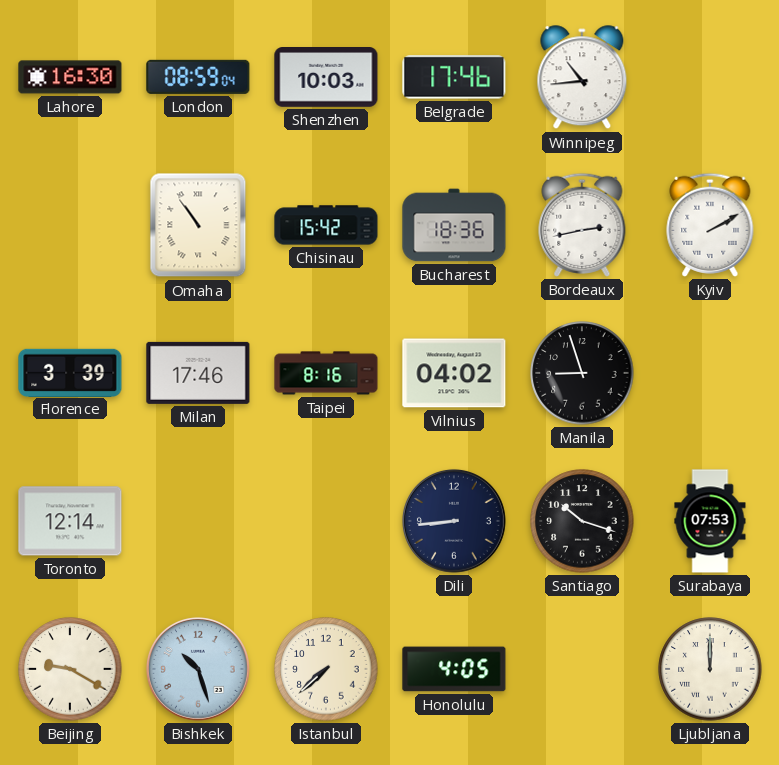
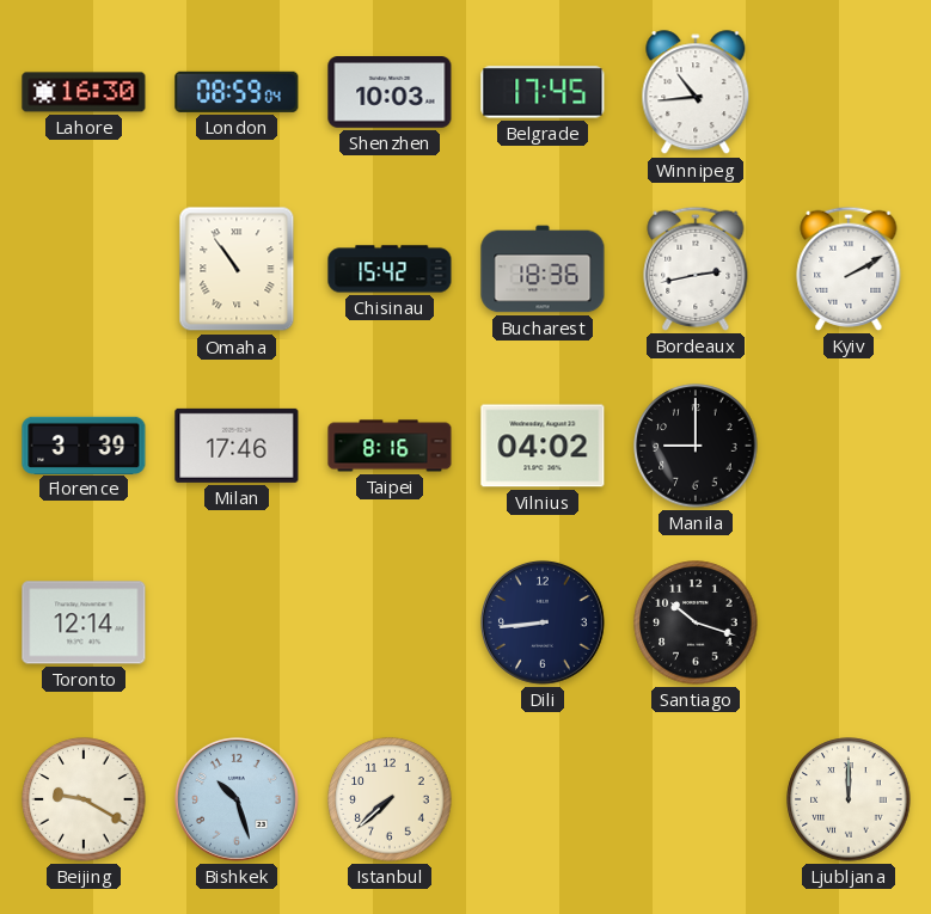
Belgrade: 17:46 -> 17:45 (543, 92)
Manila: 8:57 -> 9:00 (696, 446)
Surabaya: 07:53 -> none (710, 521)
Honolulu: 4:05 -> none (454, 669)
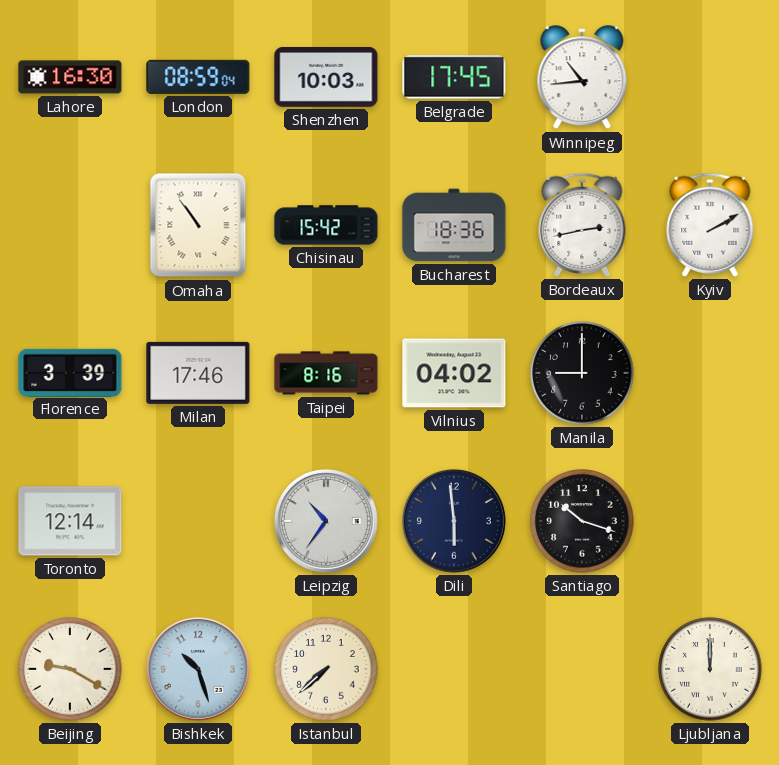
Leipzig: none -> 10:36 (326, 521)
Dili: 8:44 -> 5:59 (454, 521)
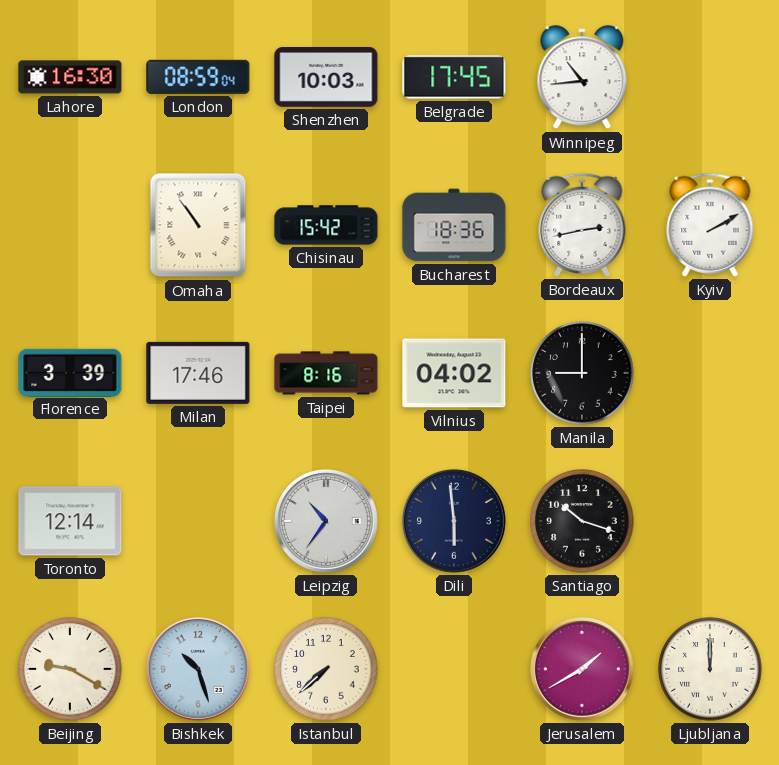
Jerusalem: none -> 1:40 (582, 669)
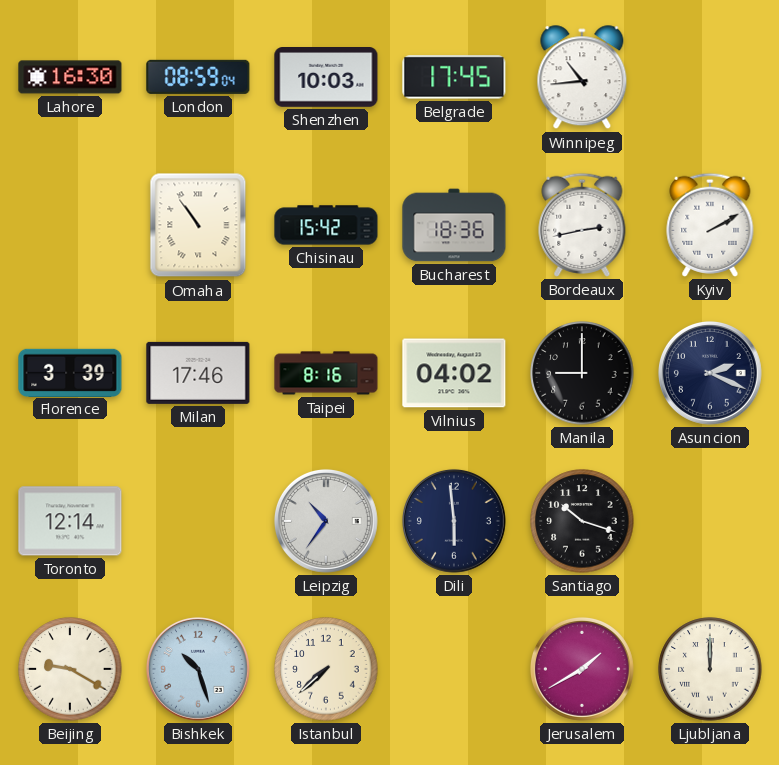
Asuncion: none -> 2:19 (710, 373)
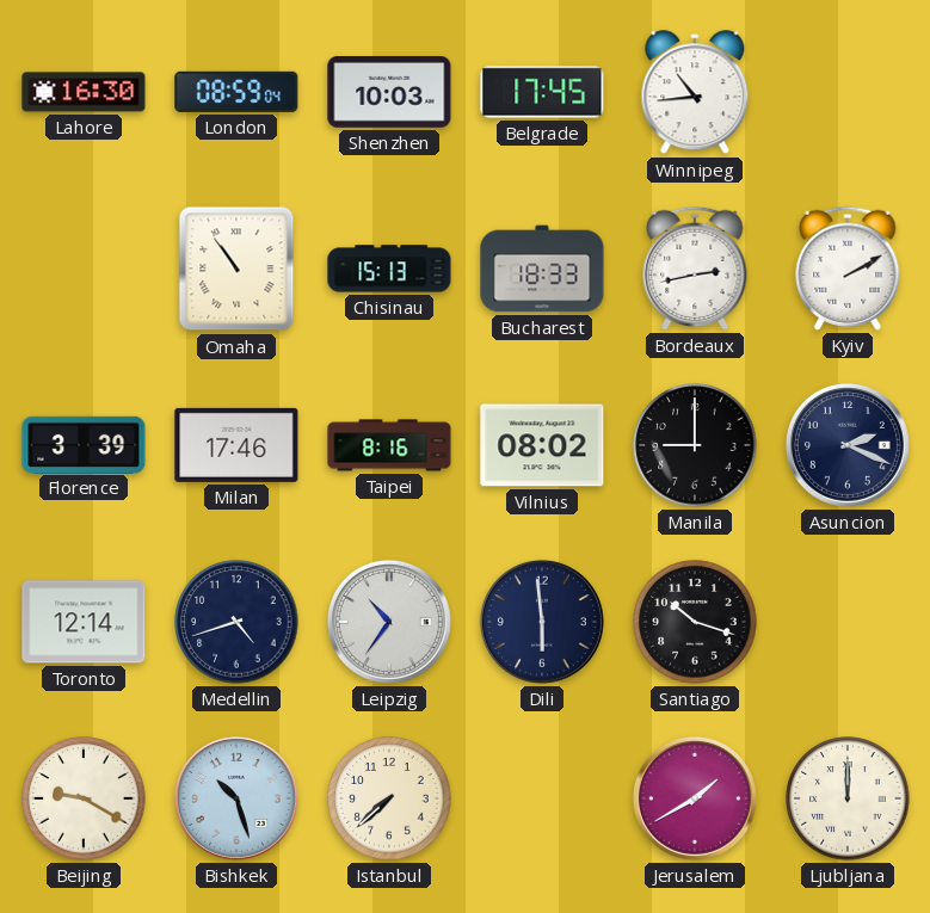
Chisinau: 15:42 -> 15:13 (389, 269)
Bucharest: 18:36 -> 18:33 (542, 269)
Vilnius: 04:02 -> 08:02 (542, 445)
Medellin: none -> 4:42 (236, 622)
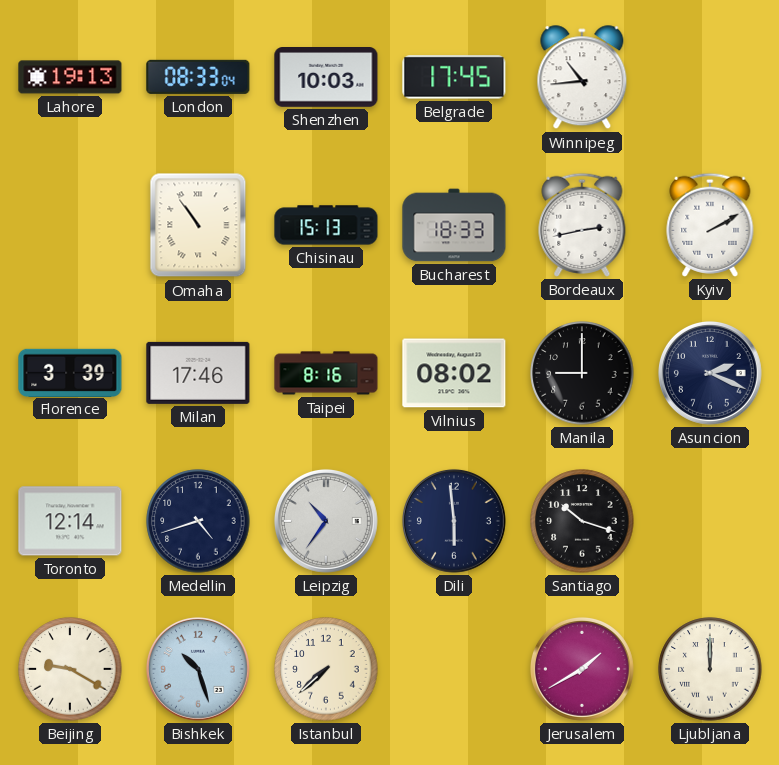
Lahore: 16:30 -> 19:13 (70, 77)
London: 08:59 -> 08:33 (198, 77)
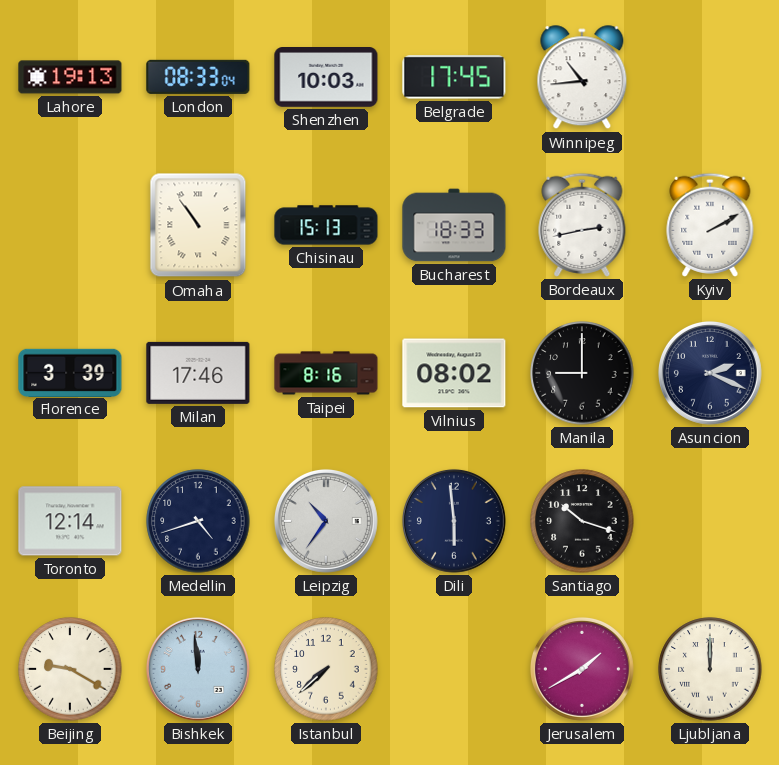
Bishkek: 10:27 -> 11:59 (198, 669)
